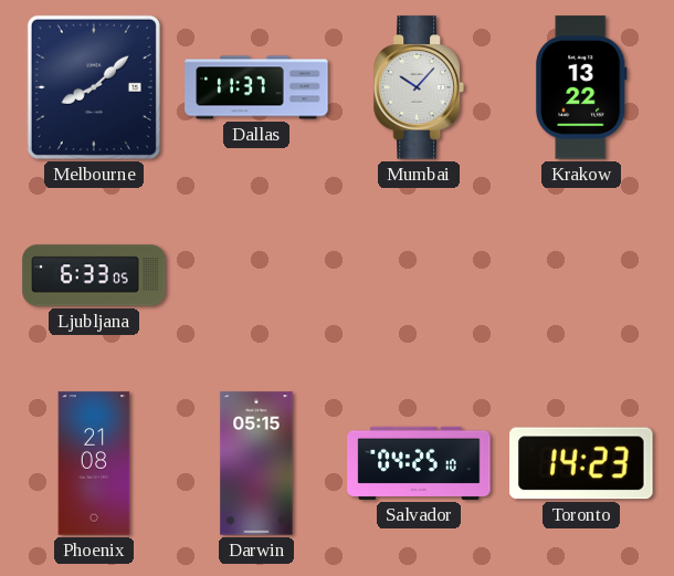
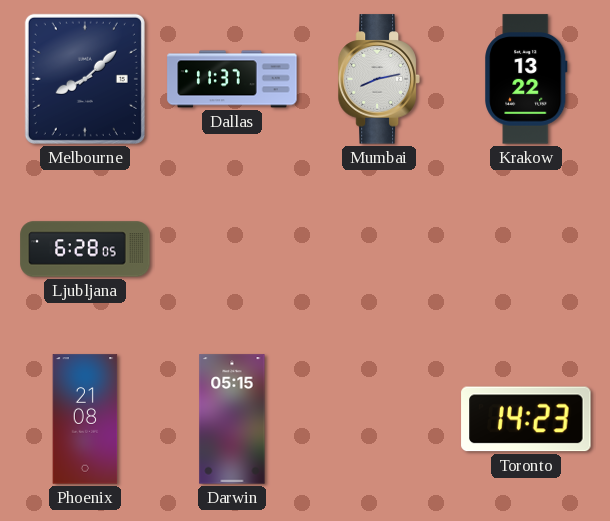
Mumbai: 10:07 -> 8:13 (379, 79)
Ljubljana: 6:33 -> 6:28 (85, 249)
Salvador: 04:25 -> none (419, 463)
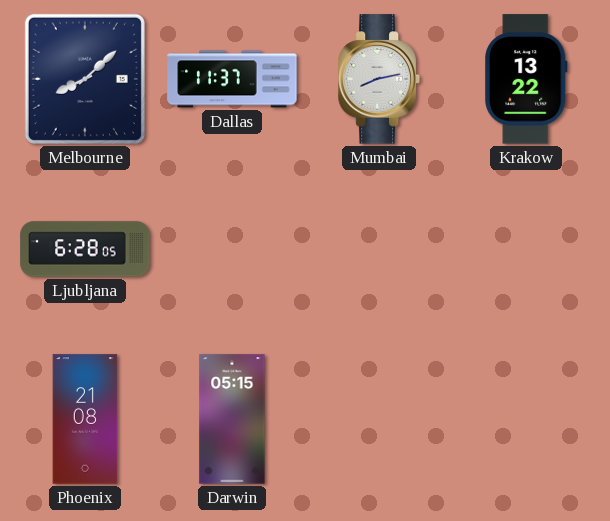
Toronto: 14:23 -> none (526, 419)
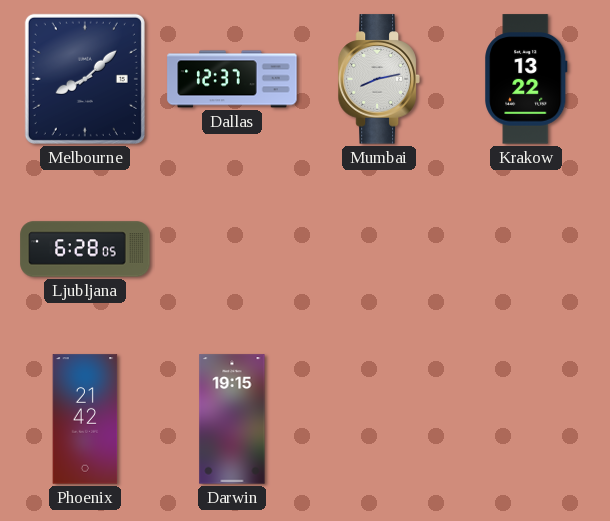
Dallas: 11:37 -> 12:37 (232, 79)
Phoenix: 21:08 -> 21:42 (85, 419)
Darwin: 05:15 -> 19:15 (232, 419)
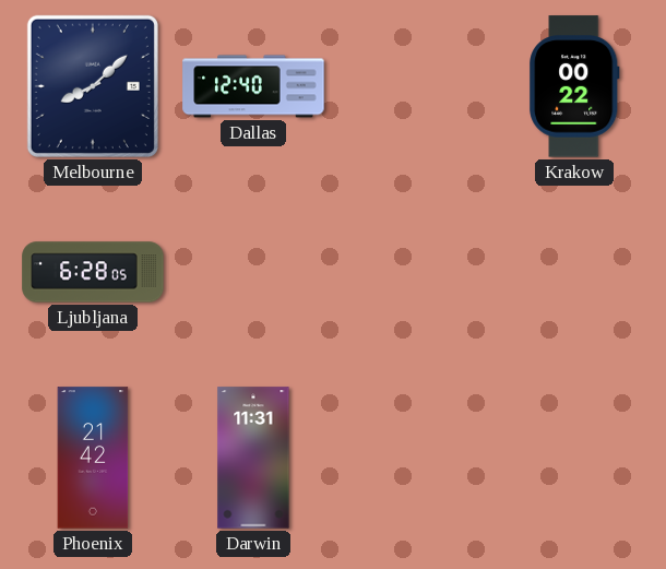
Dallas: 12:37 -> 12:40 (253, 86)
Mumbai: 8:13 -> none (379, 79)
Krakow: 13:22 -> 00:22 (575, 86)
Darwin: 19:15 -> 11:31 (253, 458)
